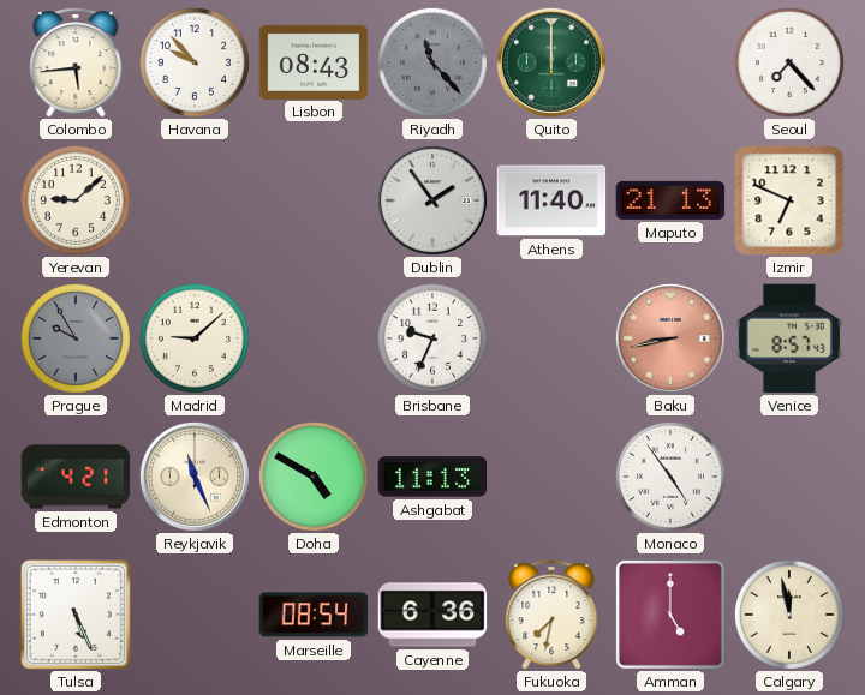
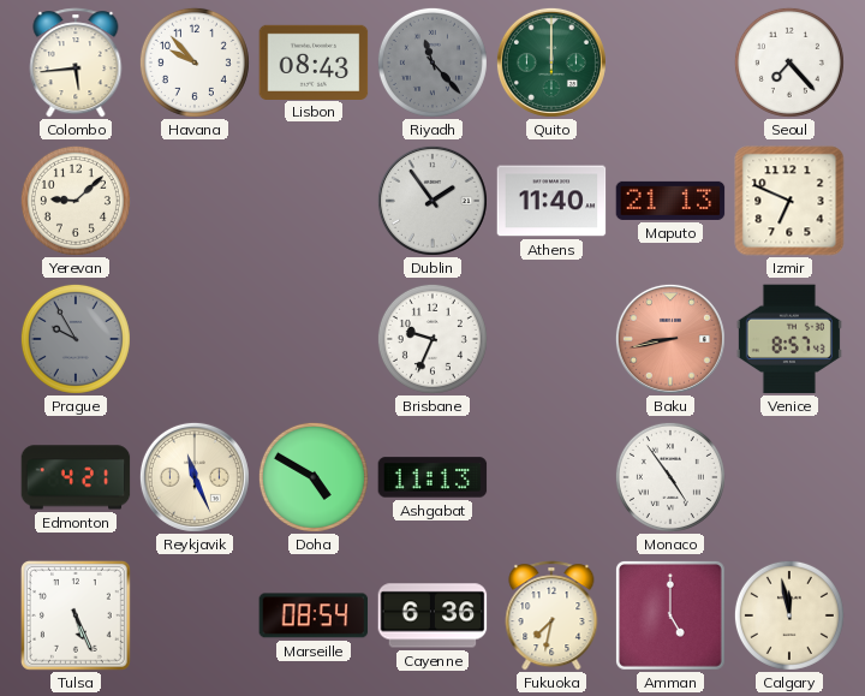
Madrid: 9:08 -> none (195, 338)
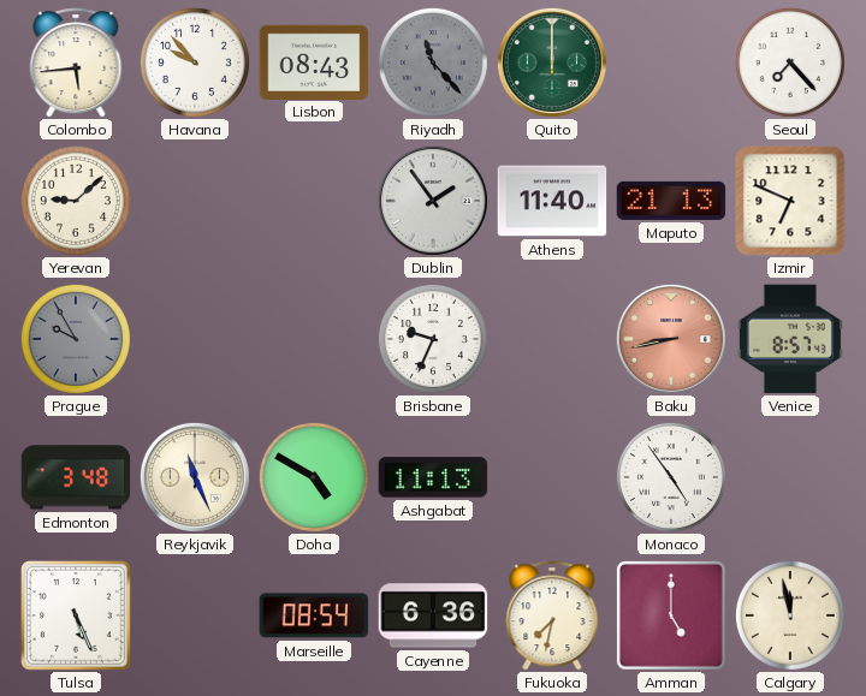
Edmonton: 4:21 -> 3:48 (76, 477)
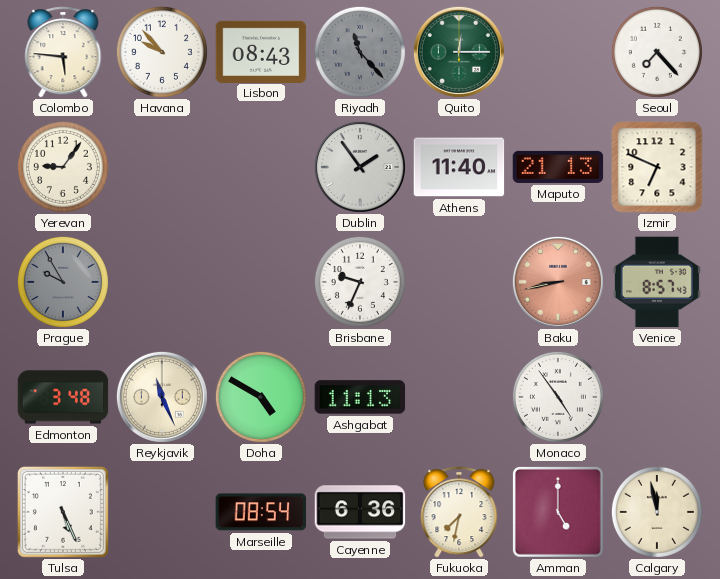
Colombo: 5:44 -> 5:46 (63, 52)
Quito: 12:00 -> 12:15 (459, 52)
Yerevan: 9:08 -> 9:06 (63, 167)
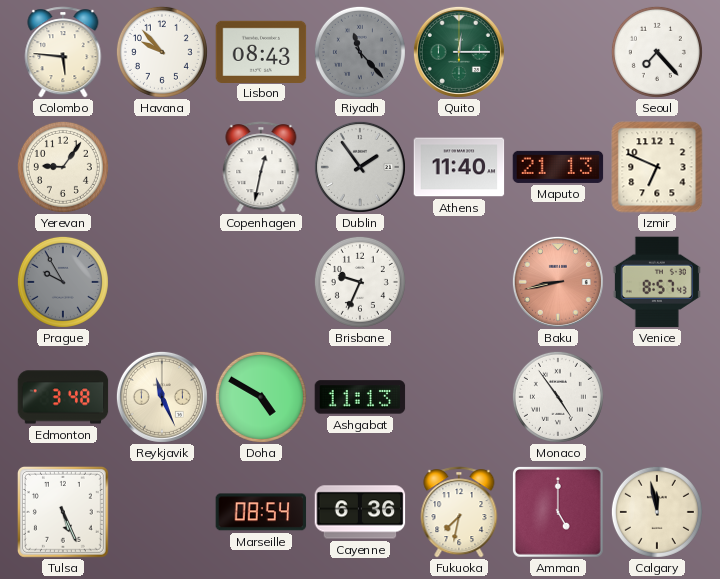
Copenhagen: none -> 12:32 (261, 167)
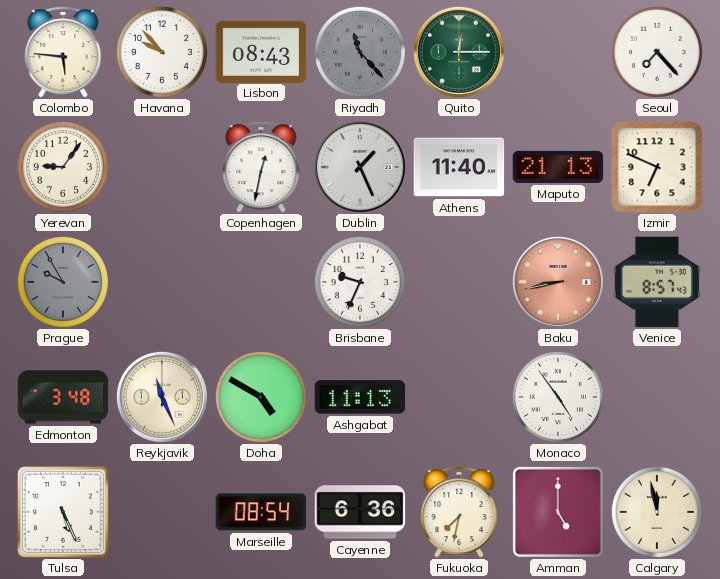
Dublin: 1:54 -> 1:26 (360, 167)
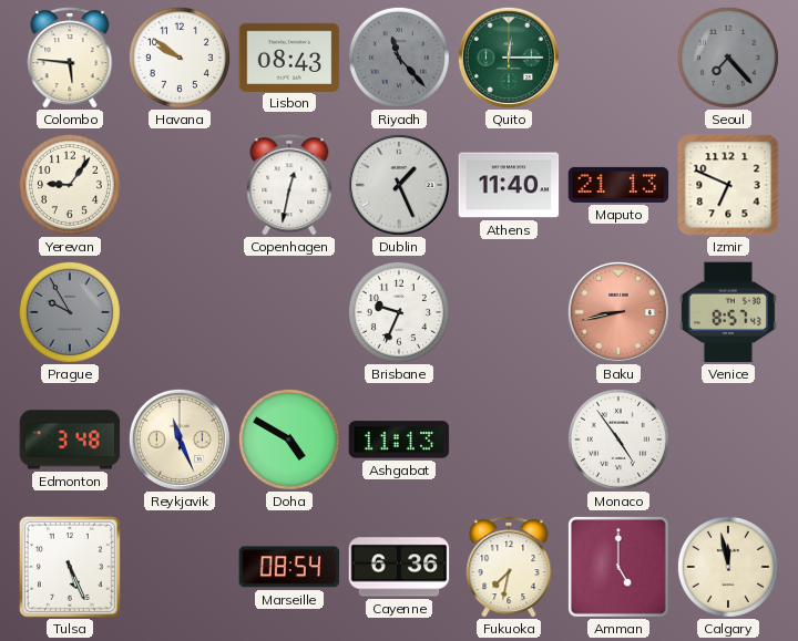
Havana: 9:53 -> 9:51 (180, 58)
Seoul dial: white -> grey (728, 58)
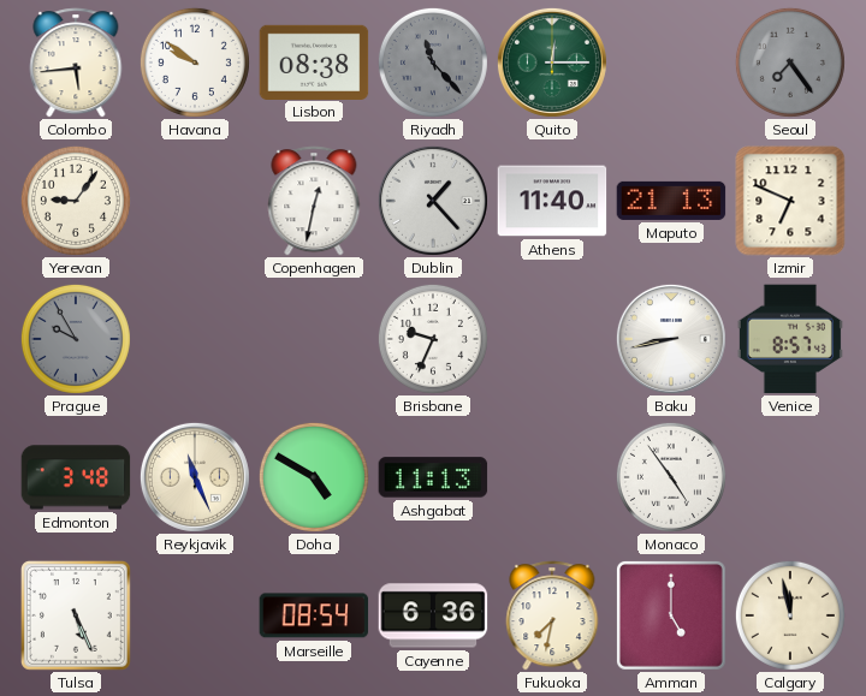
Colombo: 5:46 -> 5:44 (76, 63)
Lisbon: 08:43 -> 08:38 (314, 61)
Seoul: 7:23 -> 7:24 (790, 63)
Dublin: 1:26 -> 1:23 (433, 201)
Baku dial: salmon -> white (671, 339)
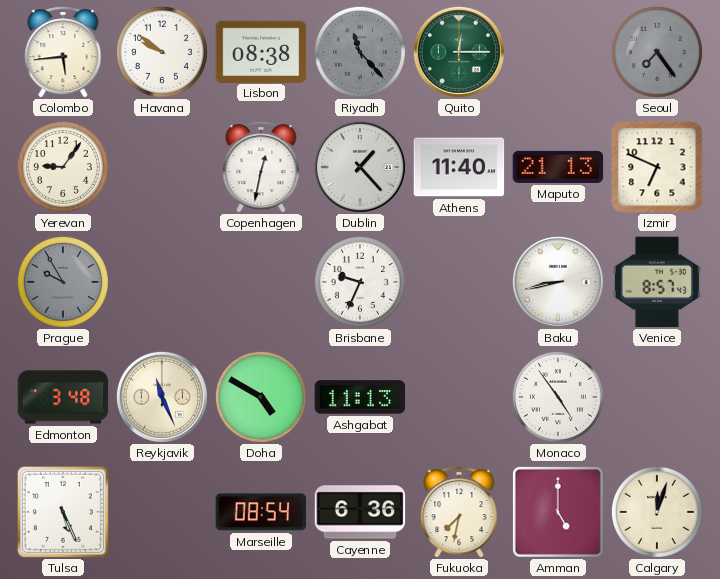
Calgary: 11:58 -> 12:03 (657, 512)
